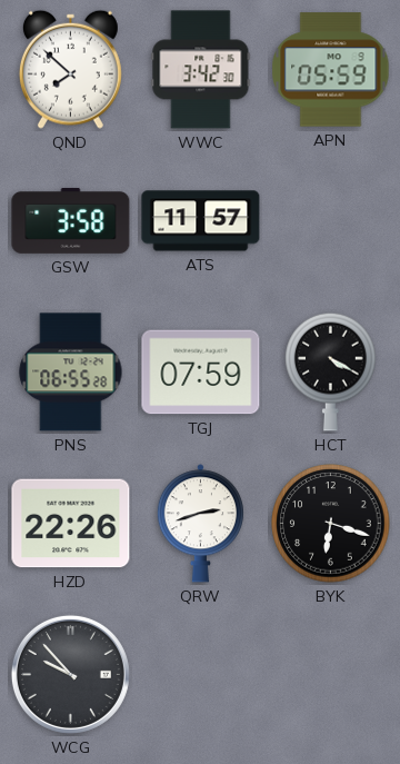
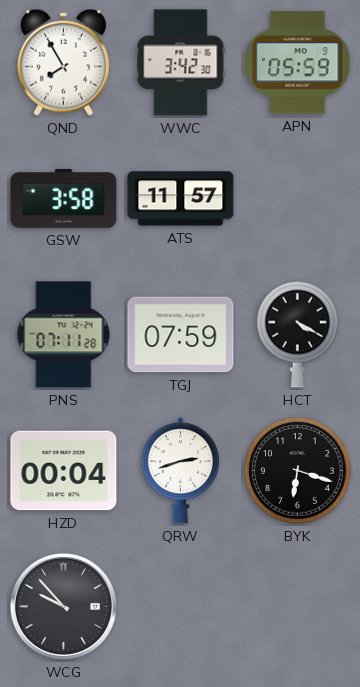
QND: 7:52 -> 7:55 (63, 62)
PNS: 06:55 -> 07:11 (64, 335)
HZD: 22:26 -> 00:04 (64, 471)
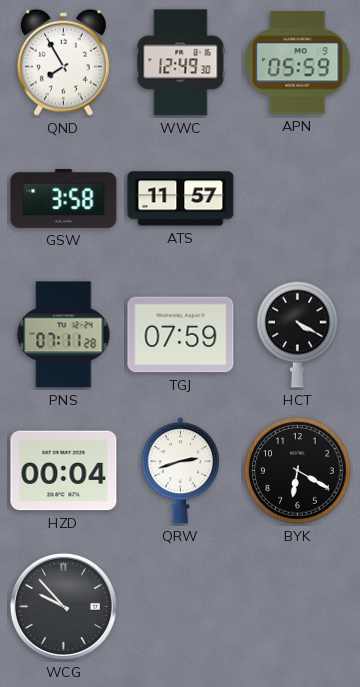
WWC: 3:42 -> 12:49 (181, 63)
BYK: 6:18 -> 6:20 (298, 471)
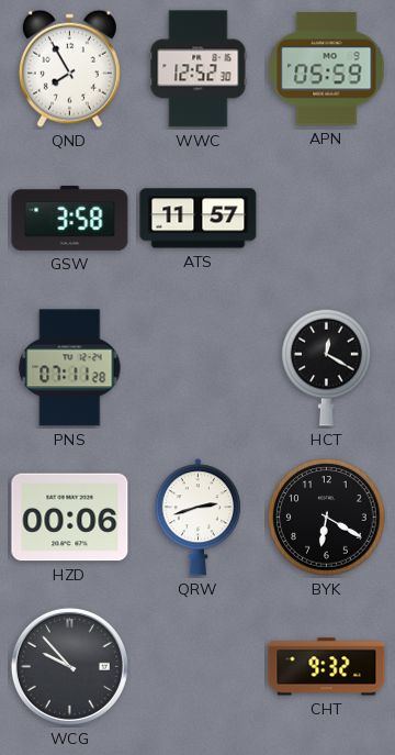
WWC: 12:49 -> 12:52 (199, 69)
TGJ: 07:59 -> none (181, 335)
HCT: 4:20 -> 12:20 (327, 367)
HZD: 00:04 -> 00:06 (70, 518)
CHT: none -> 9:32 (327, 667)
